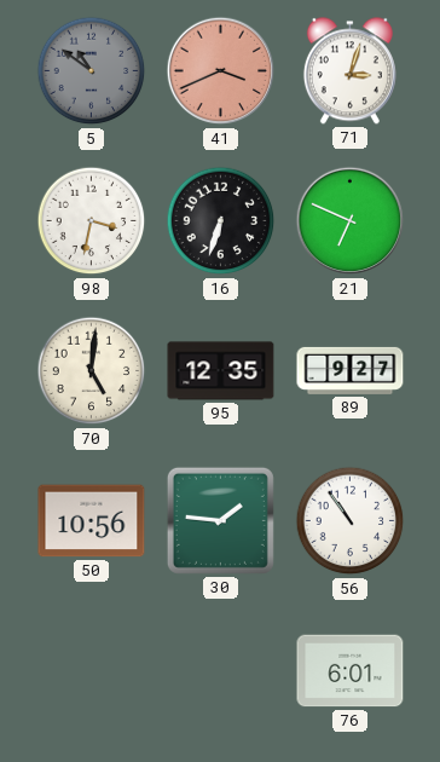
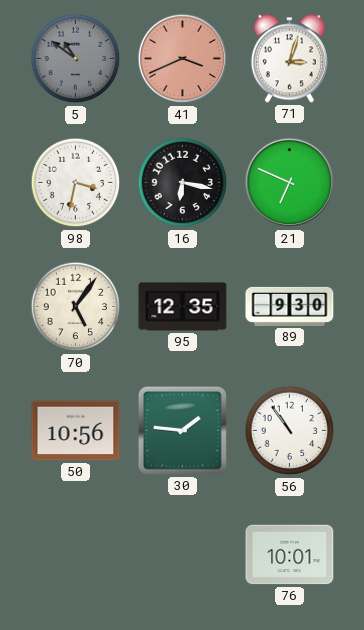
16: 6:33 -> 6:17 (183, 183)
70: 5:01 -> 5:06 (76, 307)
89: 9:27 -> 9:30 (290, 306)
76: 6:01 -> 10:01 (290, 555)
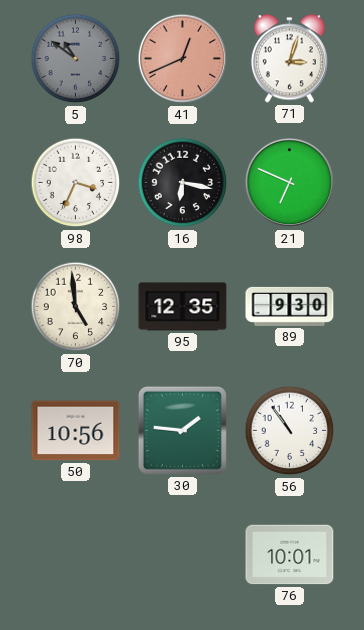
41: 3:41 -> 12:41 (183, 59)
98: 3:32 -> 3:34 (76, 183)
70: 5:06 -> 4:59 (76, 307)
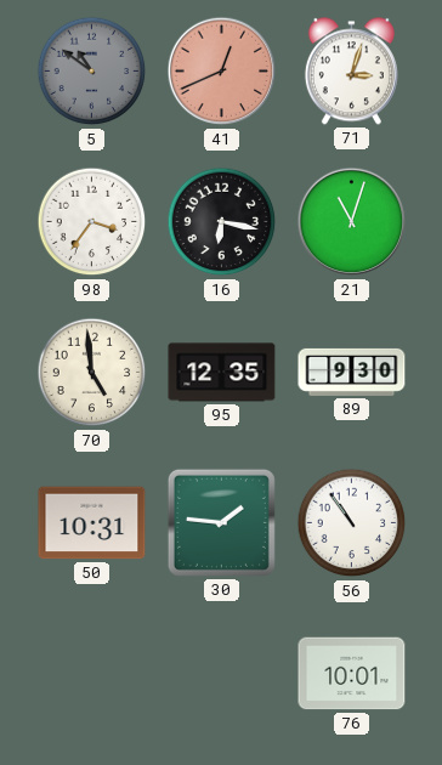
98: 3:34 -> 3:36 (92, 222)
21: 6:49 -> 11:03 (352, 222)
50: 10:56 -> 10:31 (92, 523)
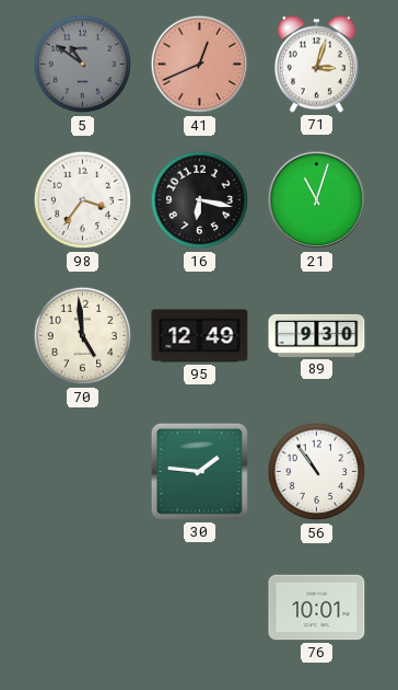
95: 12:35 -> 12:49 (200, 336)
50: 10:31 -> none (92, 523)
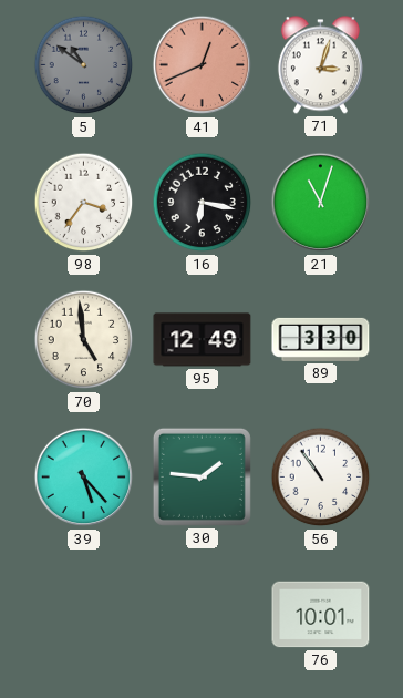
89: 9:30 -> 3:30 (321, 339)
39: none -> 5:23 (84, 478)
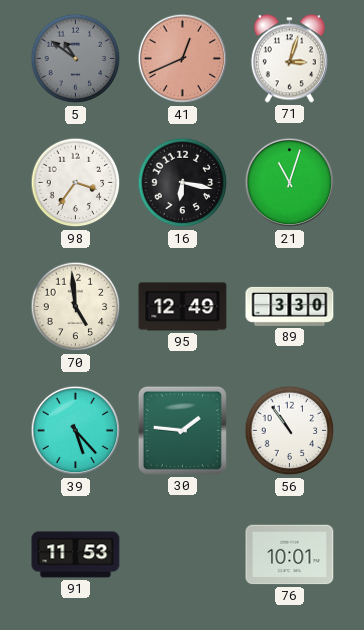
91: none -> 11:53 (76, 555)
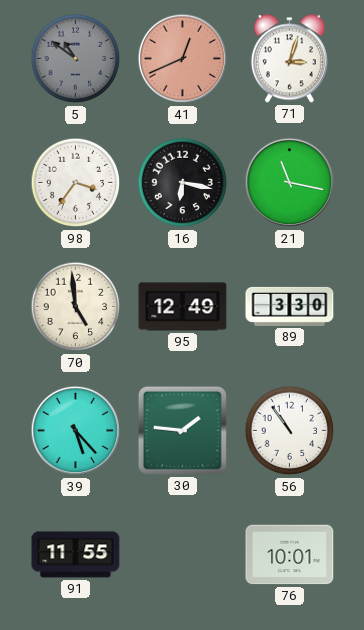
21: 11:03 -> 11:17 (290, 183)
91: 11:53 -> 11:55 (76, 555)
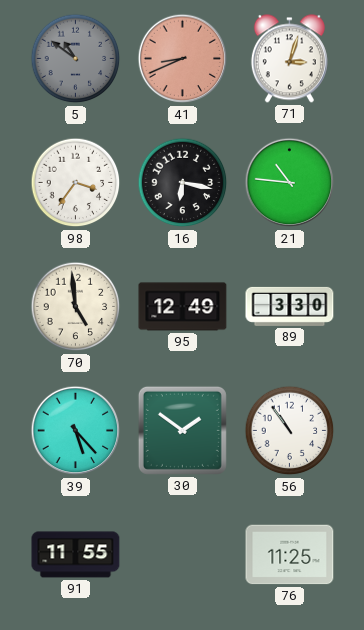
41: 12:41 -> 8:41 (183, 59)
21: 11:17 -> 10:46 (290, 183)
30: 1:46 -> 1:51 (182, 430)
76: 10:01 -> 11:25 (290, 555)
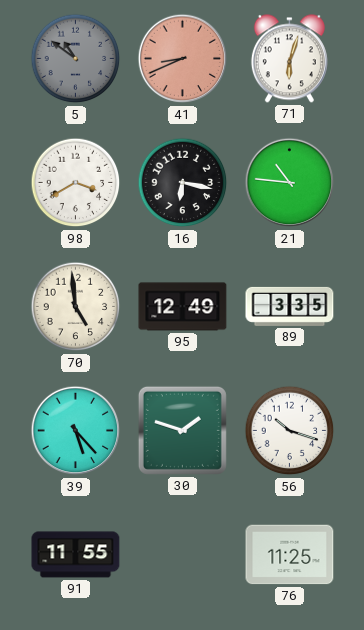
71: 3:03 -> 6:03 (289, 59)
98: 3:36 -> 3:40 (76, 183)
89: 3:30 -> 3:35 (290, 306)
30: 1:51 -> 1:48 (182, 430)
56: 10:54 -> 10:18 (290, 431)
